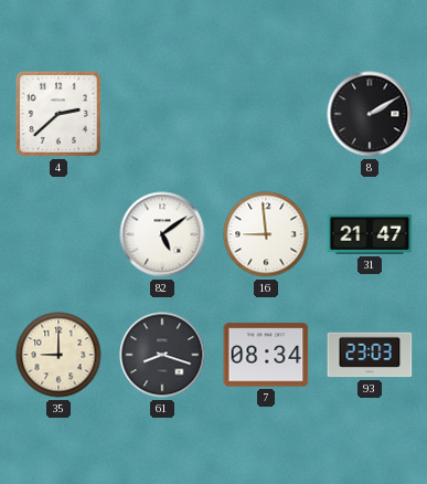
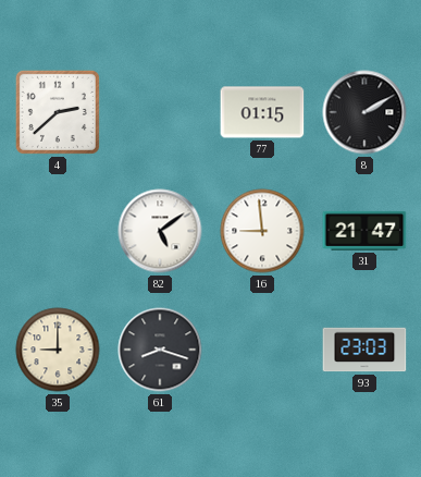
77: none -> 01:15 (262, 112)
7: 08:34 -> none (266, 355)
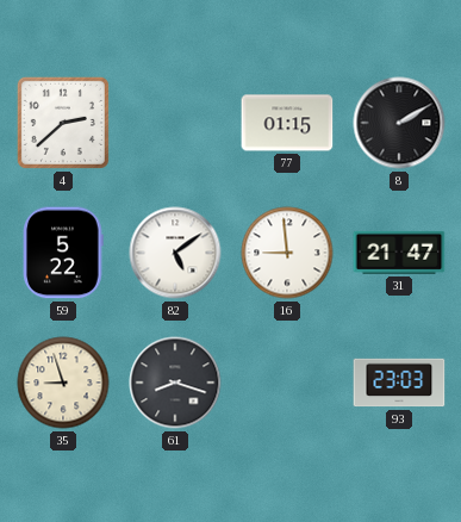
59: none -> 5:22 (63, 253)
35: 9:00 -> 8:57 (63, 383)
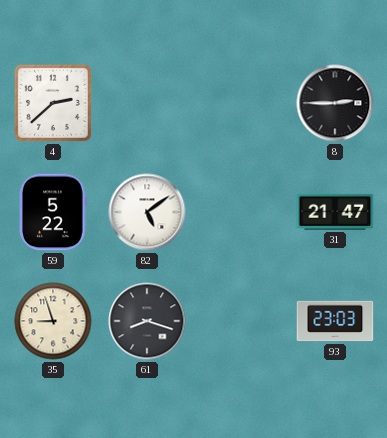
77: 01:15 -> none (287, 123)
8: 2:10 -> 2:45 (335, 103)
16: 8:59 -> none (287, 253)
